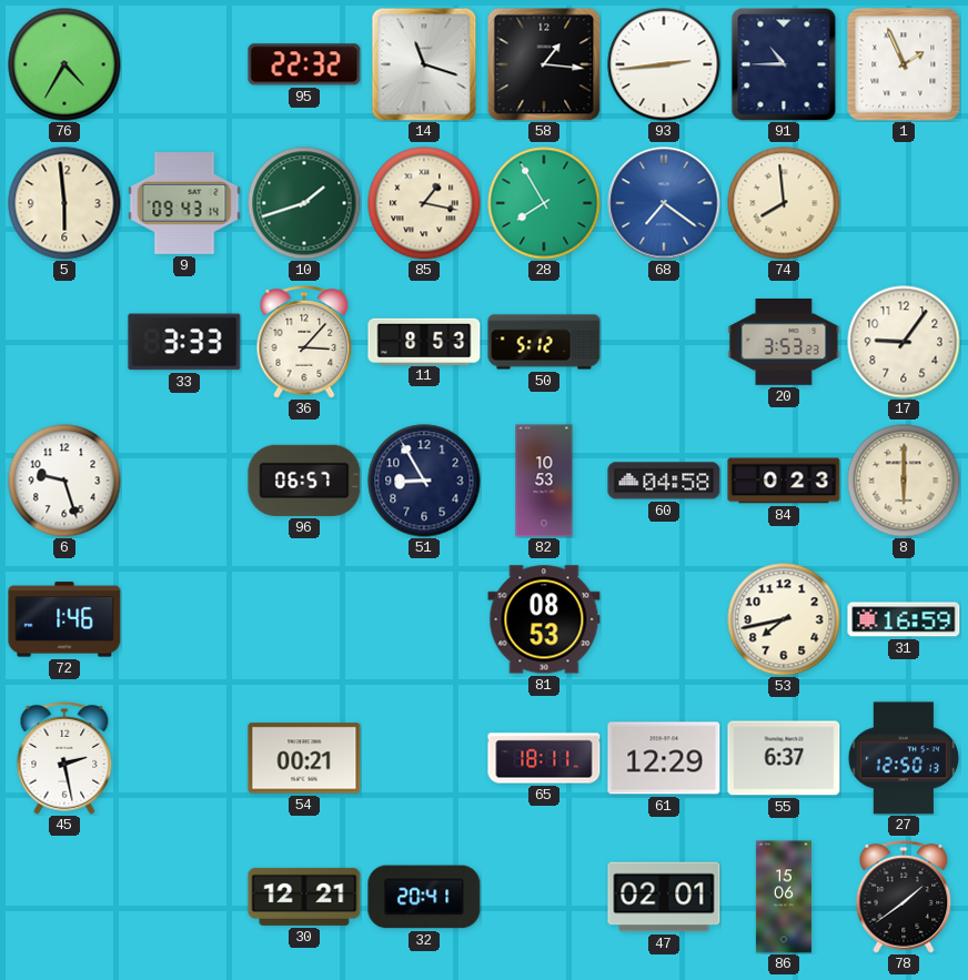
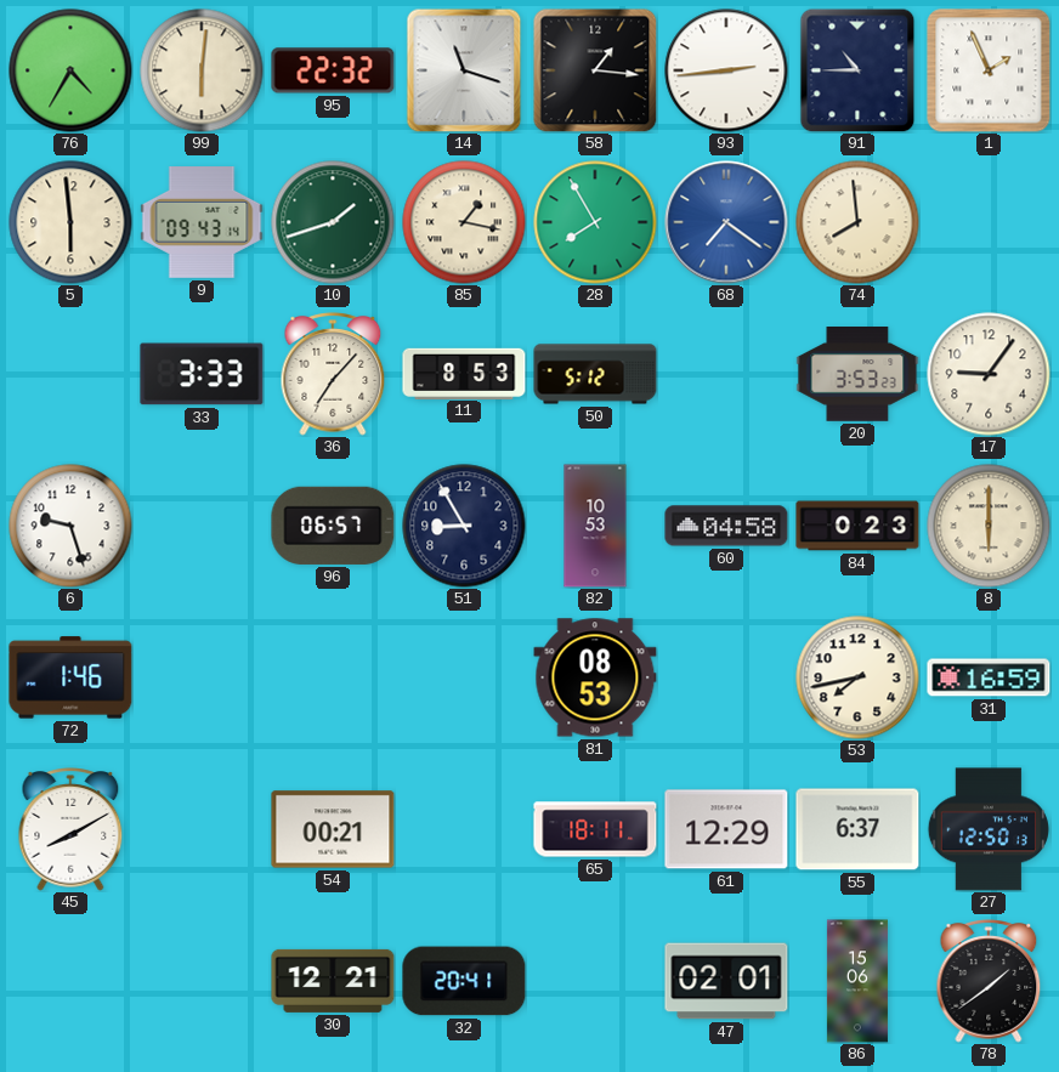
99: none -> 6:01 (202, 70)
36: 3:07 -> 7:07 (333, 374)
45: 2:28 -> 8:10 (70, 829)
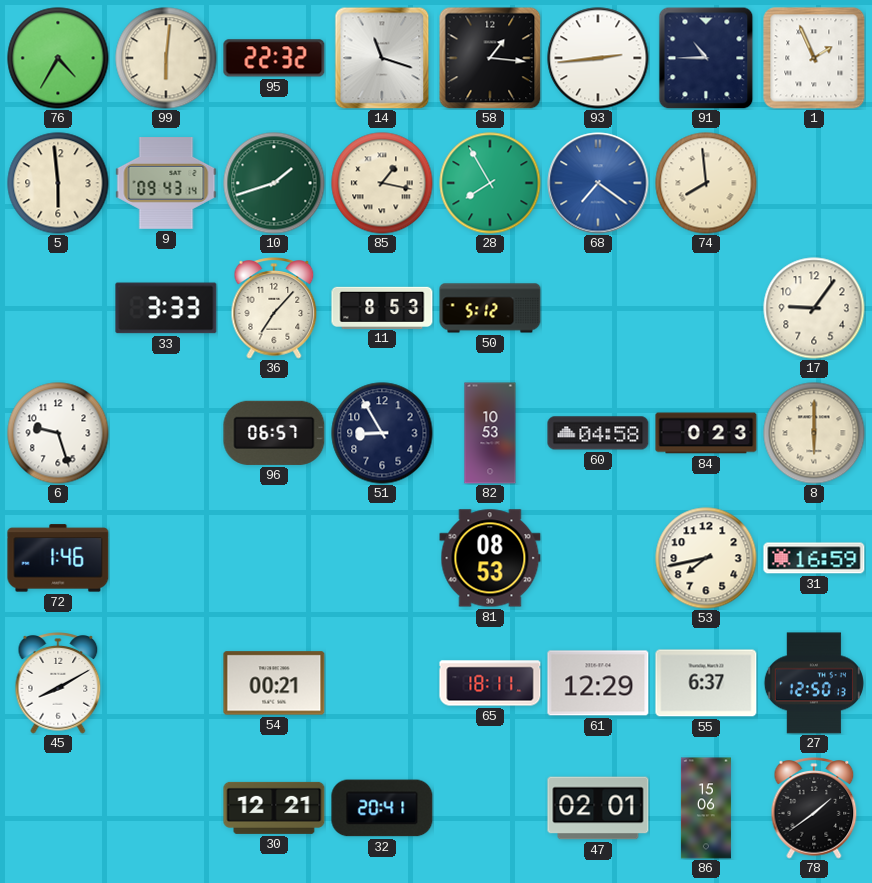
20: 3:53 -> none (857, 375)
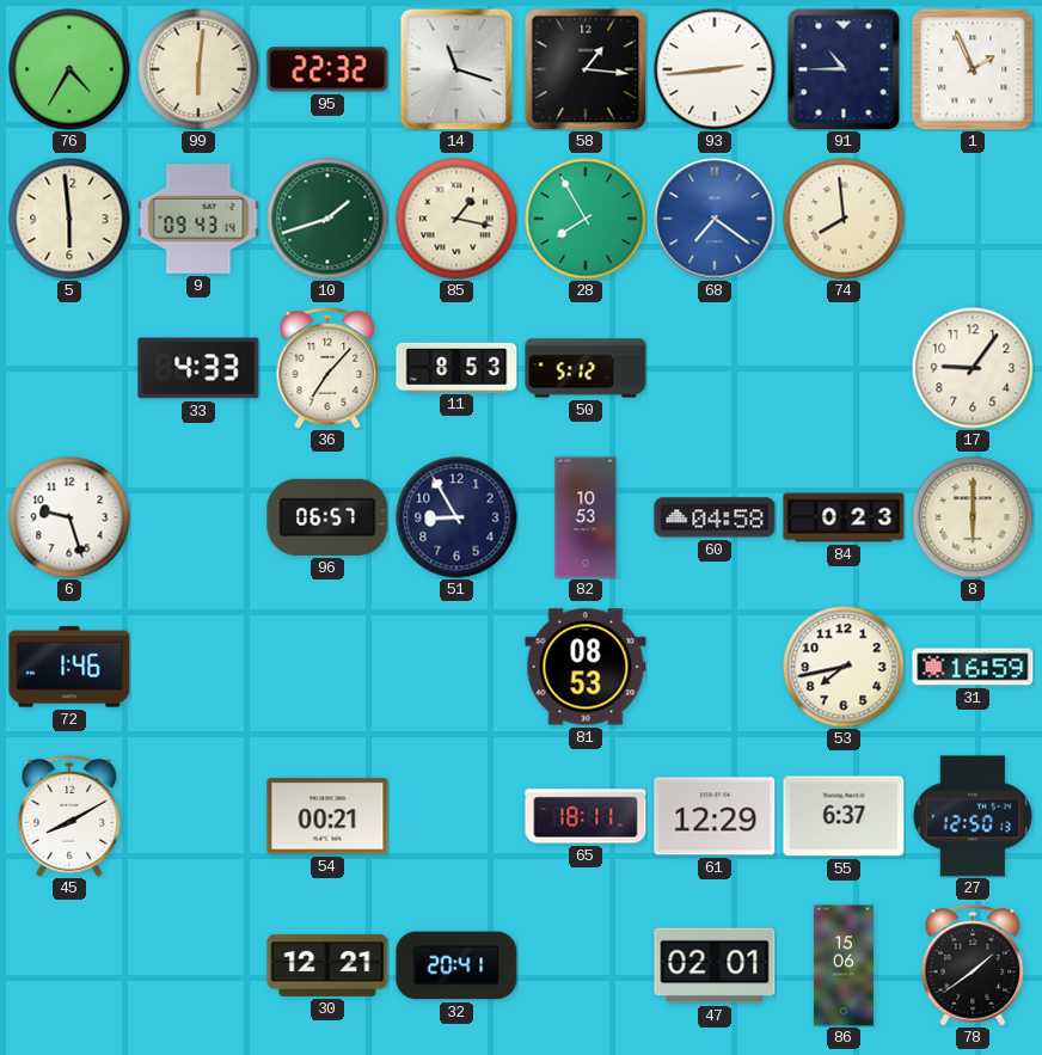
33: 3:33 -> 4:33 (198, 368)
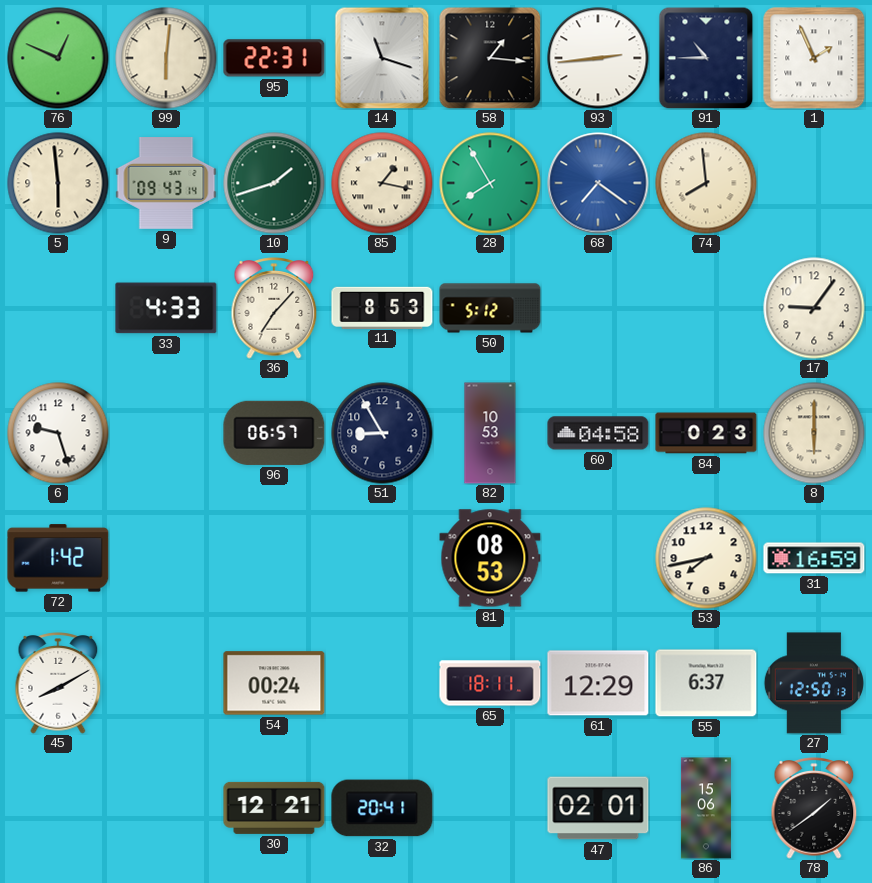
76: 4:35 -> 12:49 (58, 58)
95: 22:32 -> 22:31 (274, 58)
72: 1:46 -> 1:42 (58, 558)
54: 00:21 -> 00:24 (274, 683)
